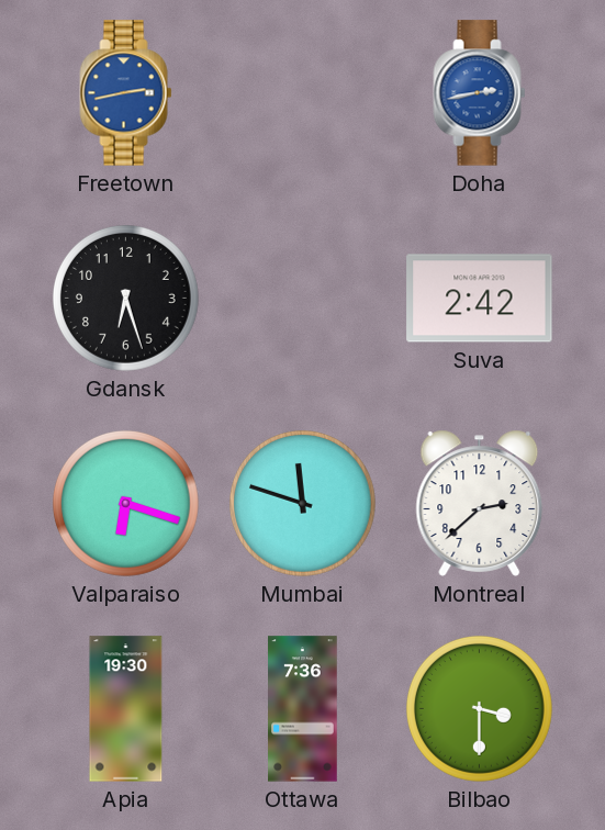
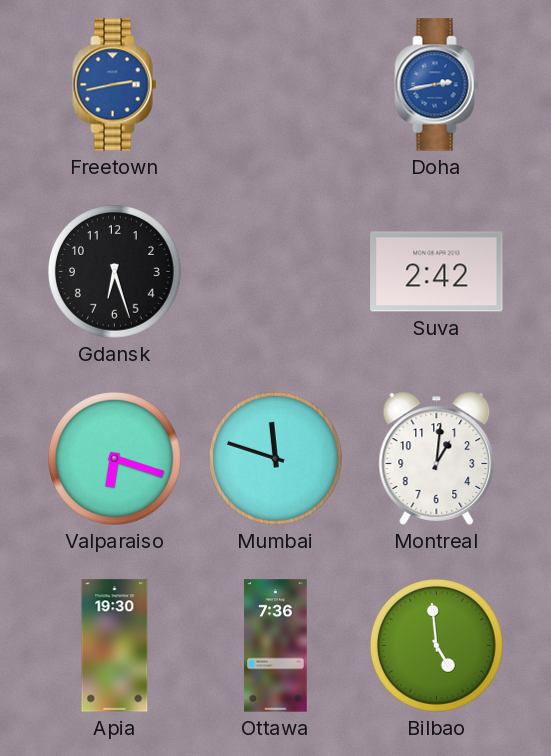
Montreal: 2:38 -> 1:01 (437, 458)
Bilbao: 3:30 -> 4:59 (436, 645)
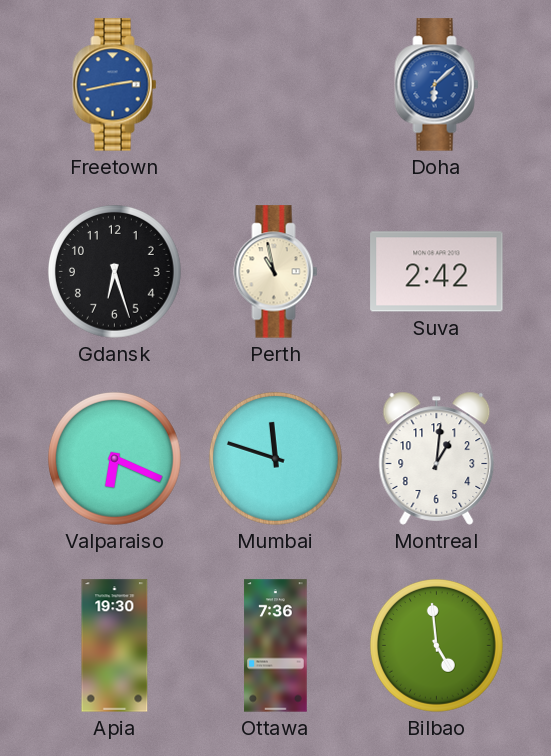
Doha: 2:43 -> 6:08 (437, 85)
Perth: none -> 10:58 (276, 272)
Valparaiso: 6:18 -> 6:19 (114, 458)
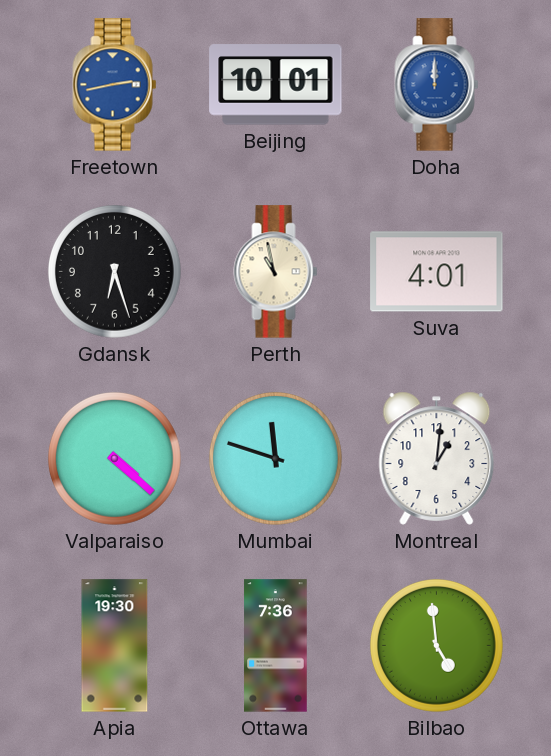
Beijing: none -> 10:01 (276, 85)
Doha: 6:08 -> 12:00 (437, 85)
Suva: 2:42 -> 4:01 (437, 272)
Valparaiso: 6:19 -> 4:22 (114, 458)
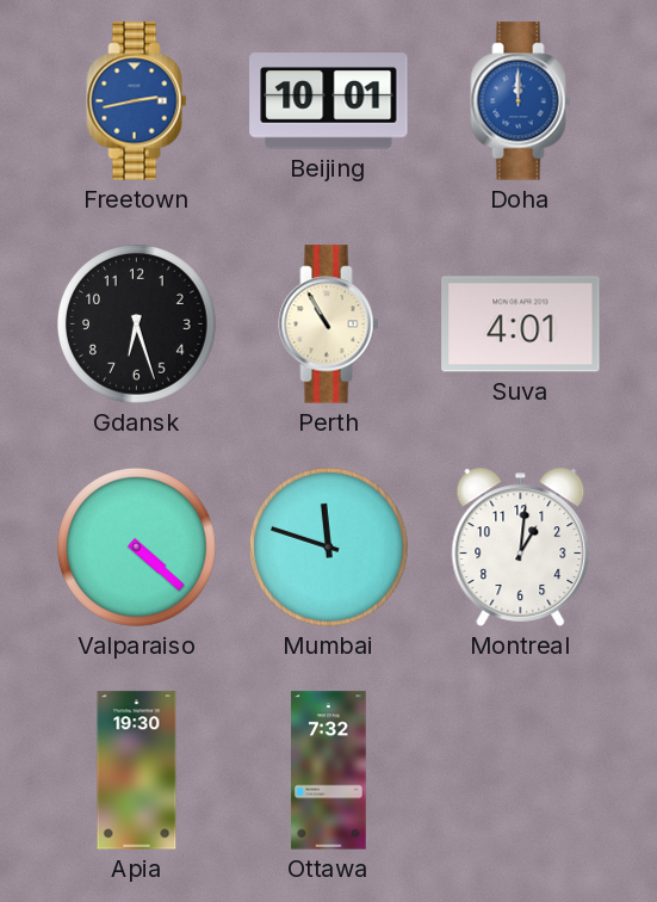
Perth: 10:58 -> 10:55 (329, 325)
Ottawa: 7:36 -> 7:32 (329, 771)
Bilbao: 4:59 -> none (436, 645)
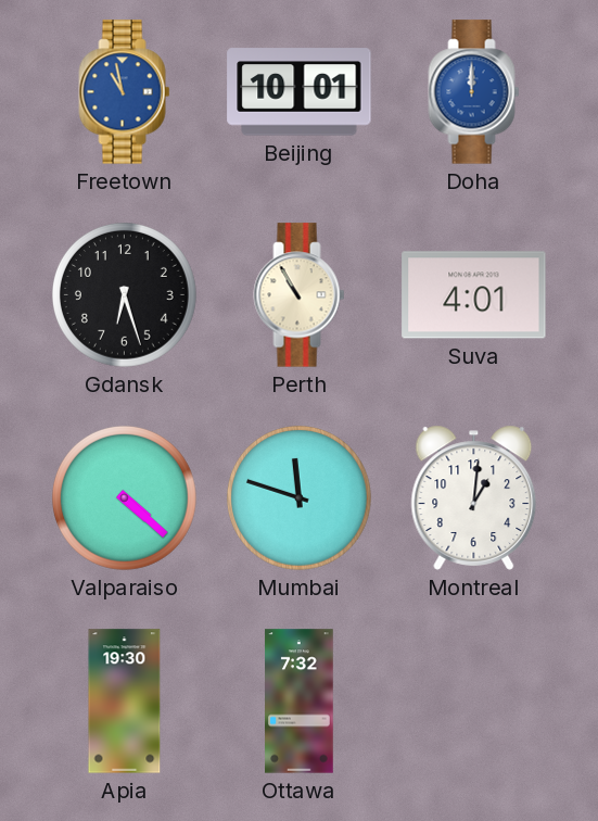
Freetown: 2:43 -> 10:58 (125, 92)
